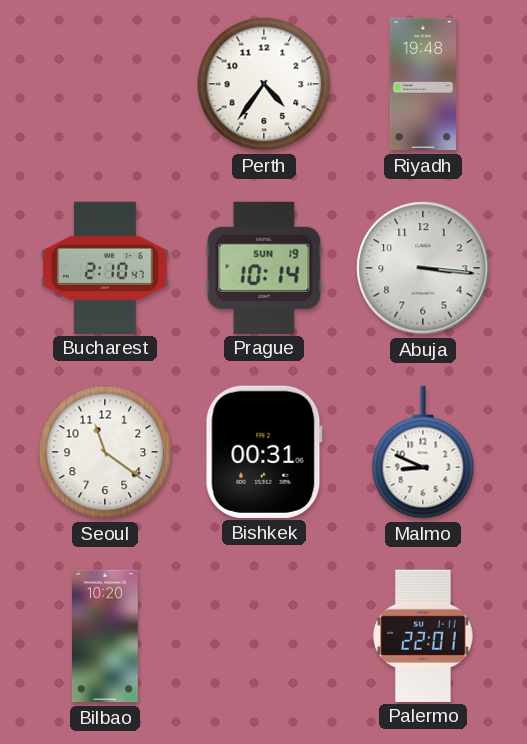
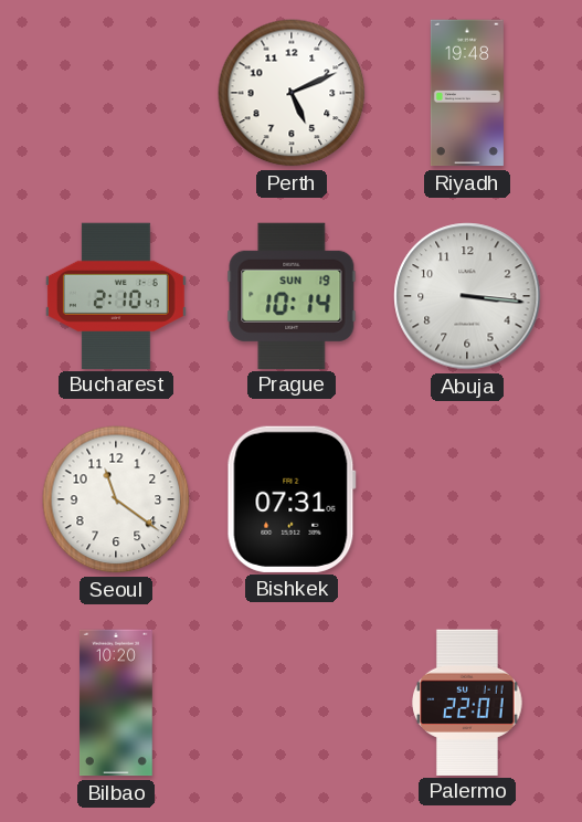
Perth: 4:36 -> 5:11 (292, 93)
Bishkek: 00:31 -> 07:31 (292, 499)
Malmo: 8:49 -> none (423, 452)
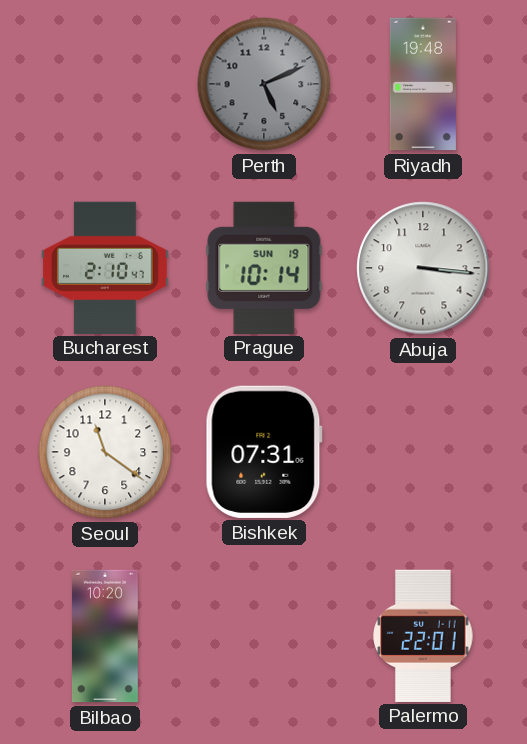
Perth dial: white -> grey (264, 84)
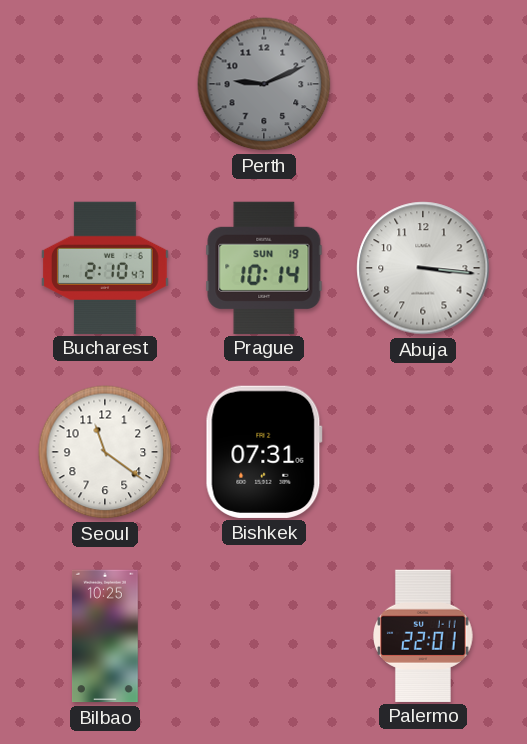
Perth: 5:11 -> 9:11 (264, 84)
Riyadh: 19:48 -> none (423, 84)
Bilbao: 10:20 -> 10:25 (106, 636)
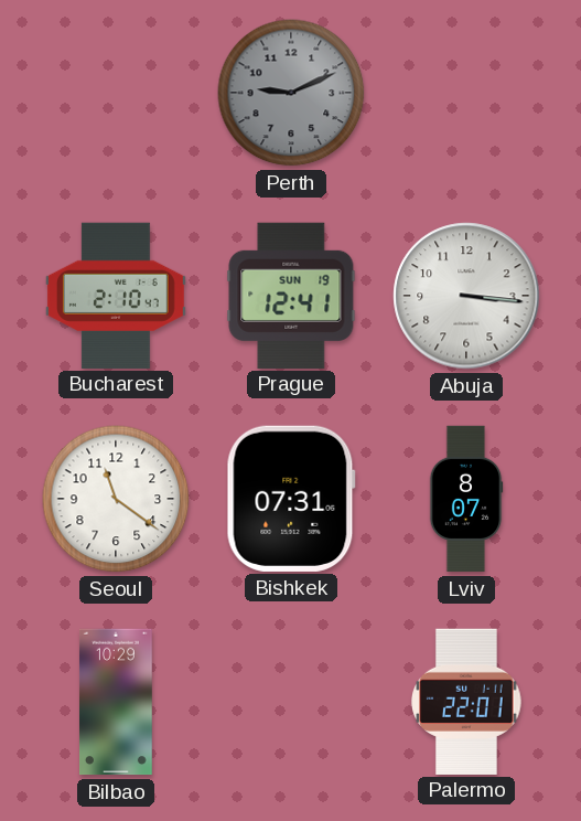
Prague: 10:14 -> 12:41 (291, 295)
Lviv: none -> 8:07 (466, 499)
Bilbao: 10:25 -> 10:29 (117, 702)
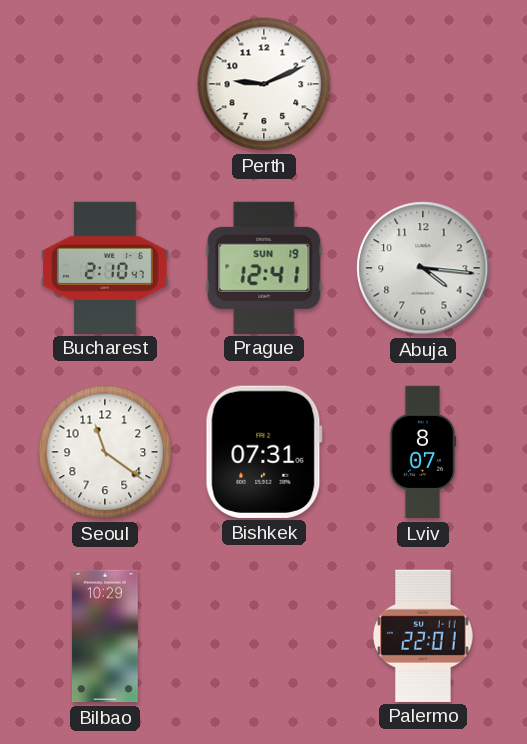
Perth dial: grey -> white (264, 84)
Abuja: 3:16 -> 4:16 (423, 268)
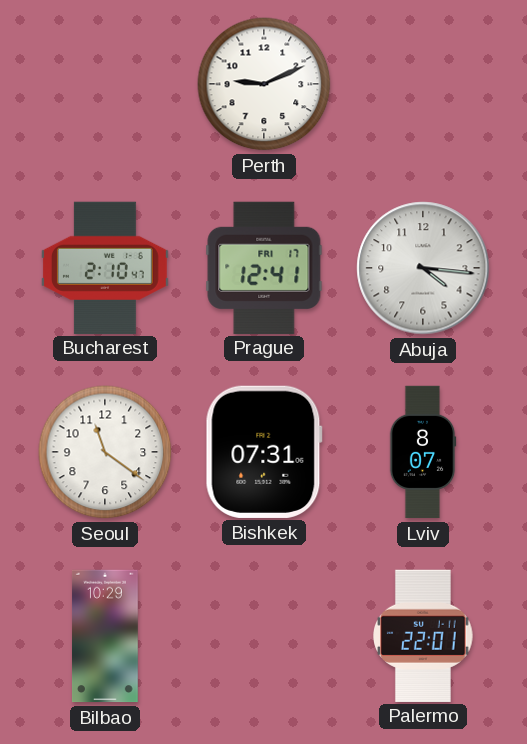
Prague date: SUN 19 -> FRI 17 (264, 267)
